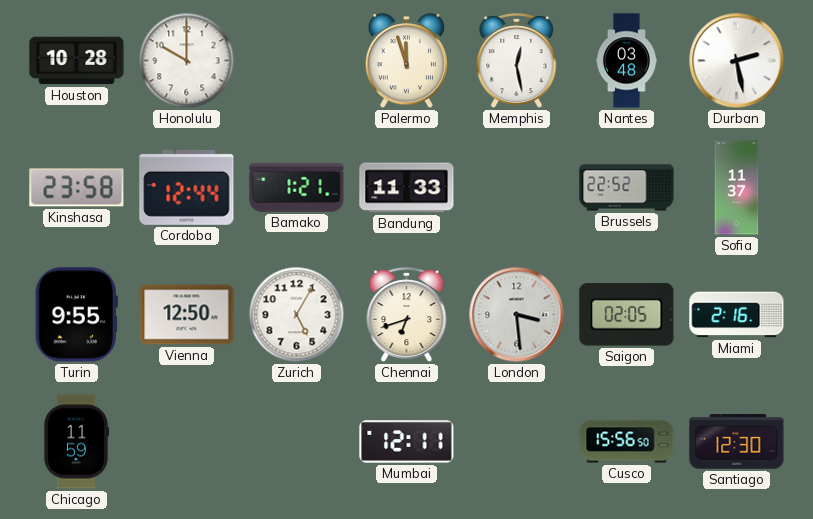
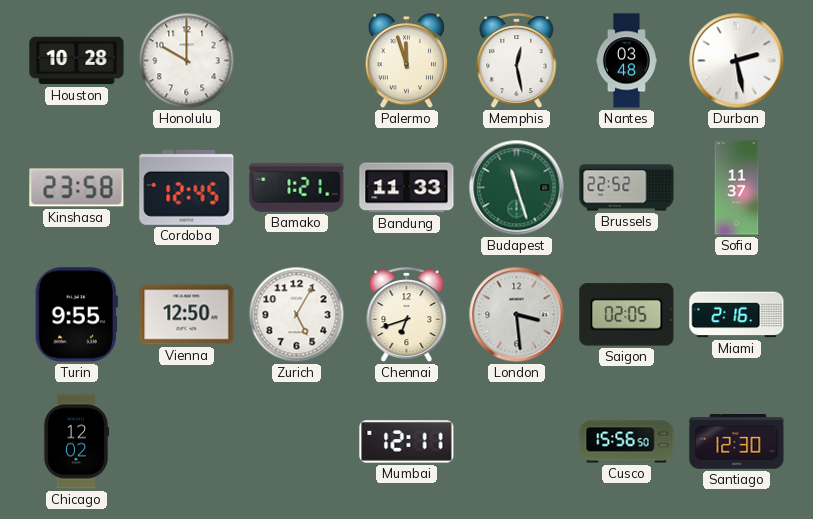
Cordoba: 12:44 -> 12:45 (187, 187)
Budapest: none -> 11:27 (517, 188)
Chicago: 11:59 -> 12:02 (76, 442)
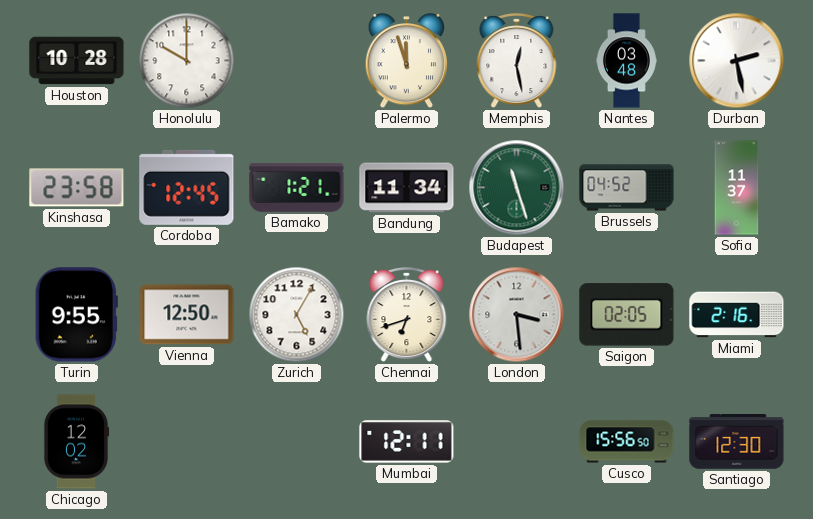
Bandung: 11:33 -> 11:34 (407, 188)
Brussels: 22:52 -> 04:52 (627, 188)
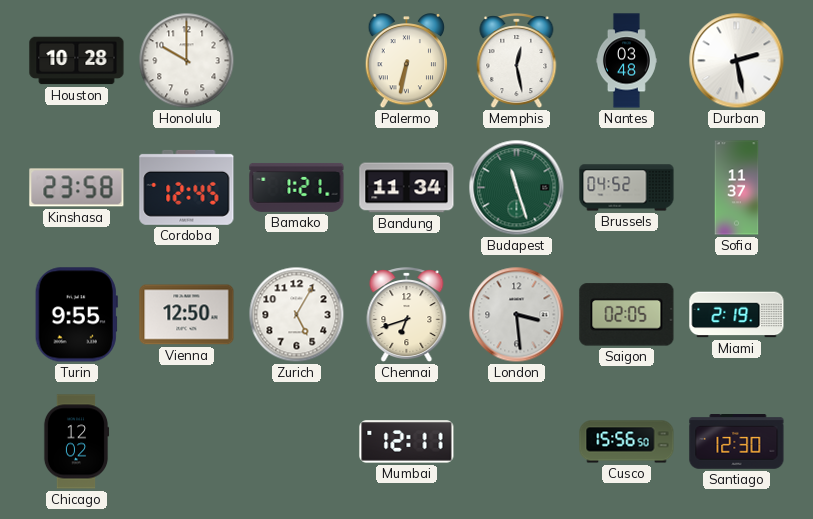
Palermo: 11:57 -> 6:32 (406, 62)
Miami: 2:16 -> 2:19 (737, 315)
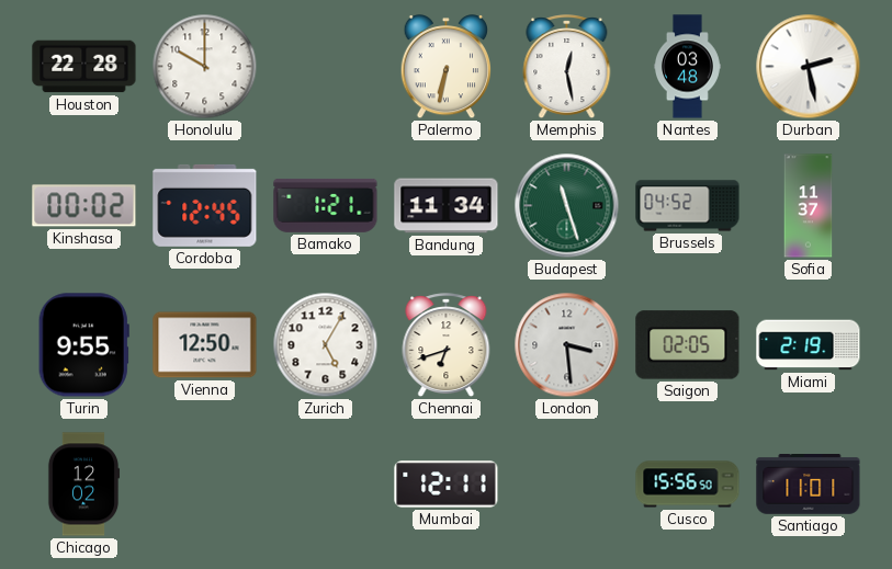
Houston: 10:28 -> 22:28 (84, 67)
Kinshasa: 23:58 -> 00:02 (84, 206)
Santiago: 12:30 -> 11:01 (809, 485)
